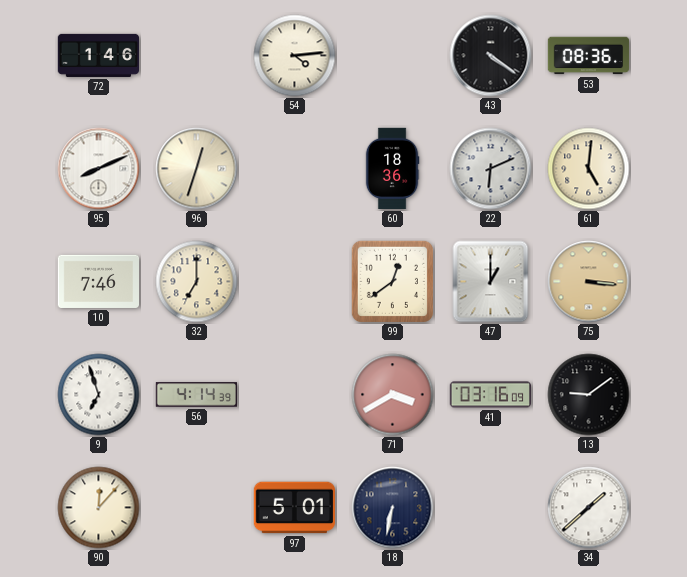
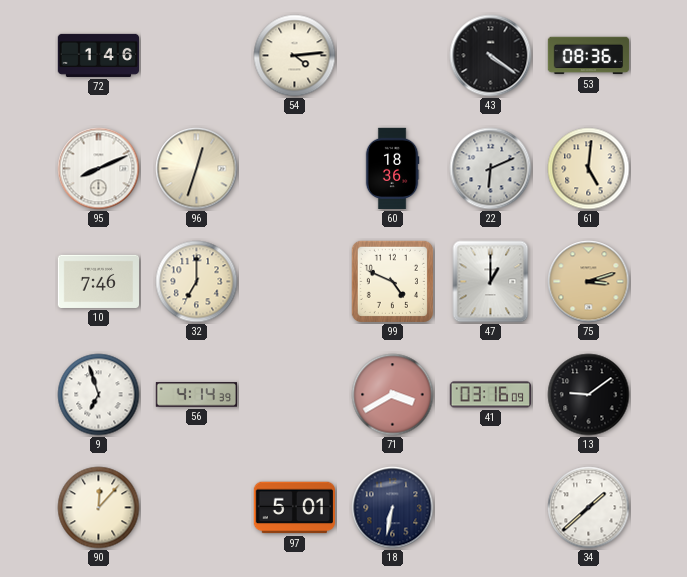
99: 12:39 -> 4:49 (392, 281)
75: 3:16 -> 3:12 (589, 282)
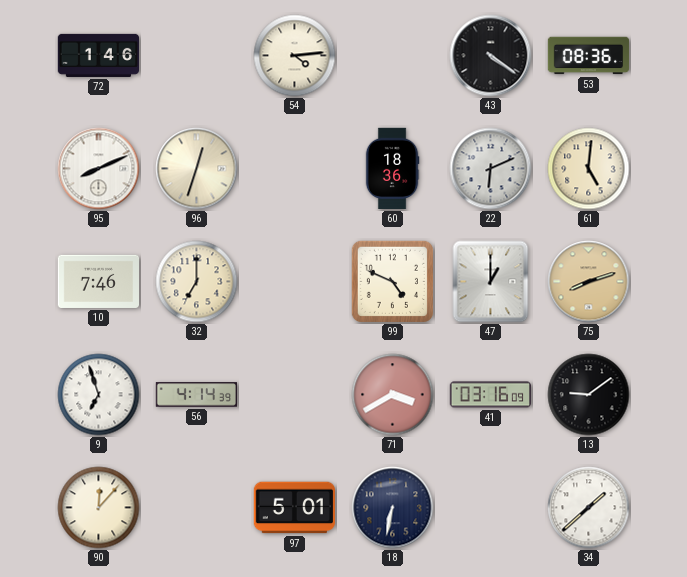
75: 3:12 -> 8:12 (589, 282)
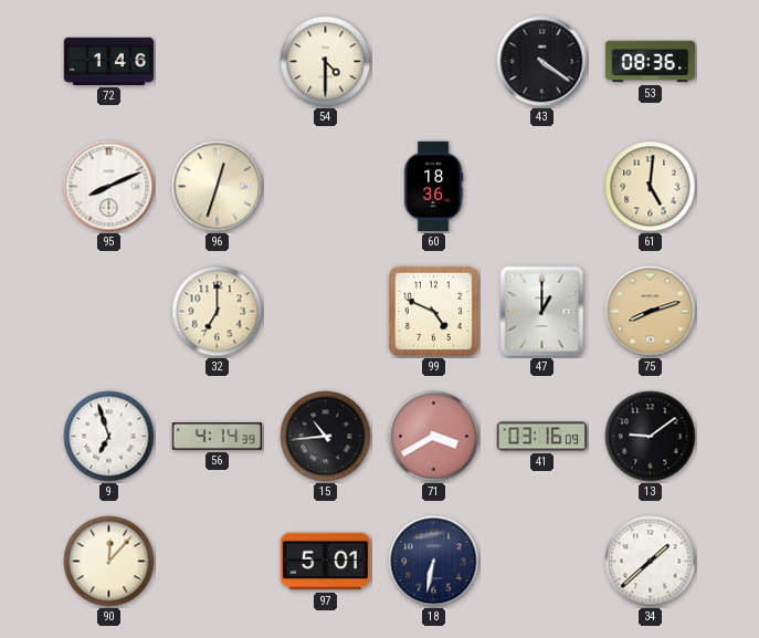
54: 4:14 -> 4:30 (326, 62)
22: 6:11 -> none (491, 169)
10: 7:46 -> none (98, 281)
15: none -> 10:44 (326, 437)
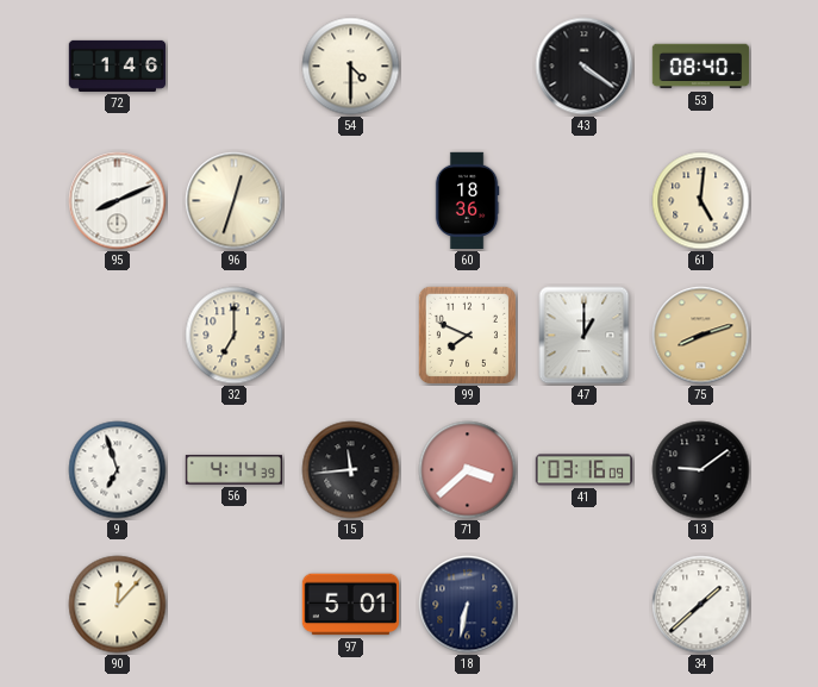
53: 08:36 -> 08:40 (701, 67)
99: 4:49 -> 7:49 (467, 335)
15: 10:44 -> 11:44 (351, 470)
71: 3:40 -> 3:38 (468, 470)
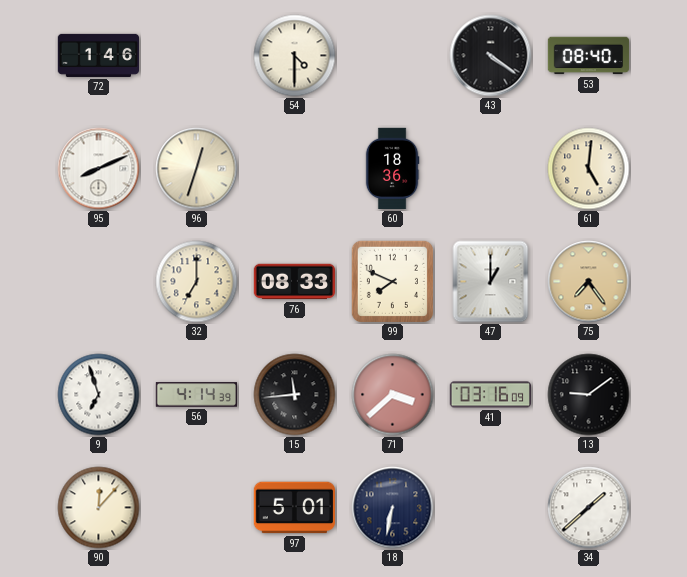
76: none -> 08:33 (295, 282)
75: 8:12 -> 7:24 (589, 282)
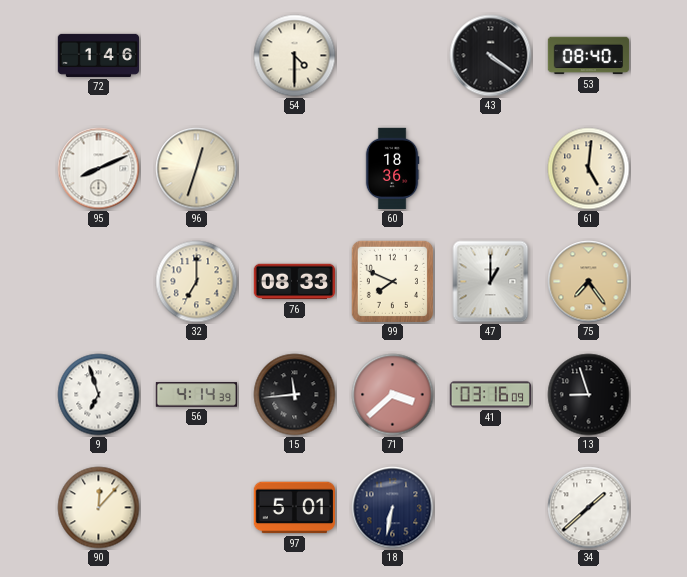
13: 9:09 -> 8:57 (589, 395)
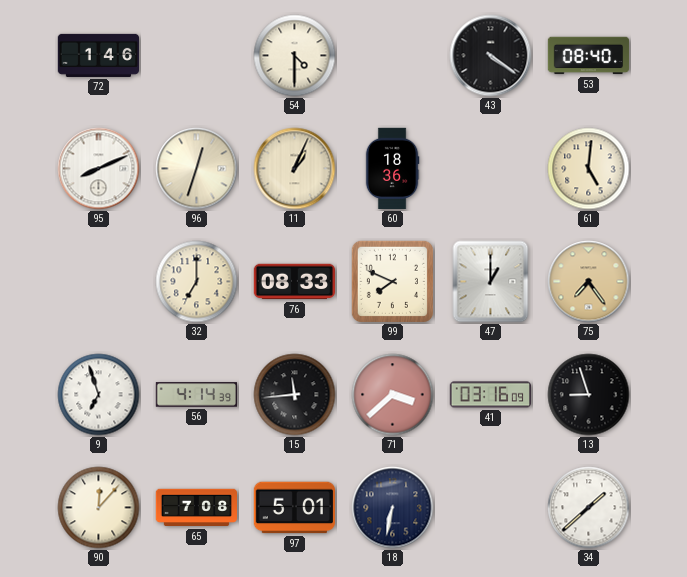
11: none -> 1:04 (295, 169)
65: none -> 7:08 (197, 508)
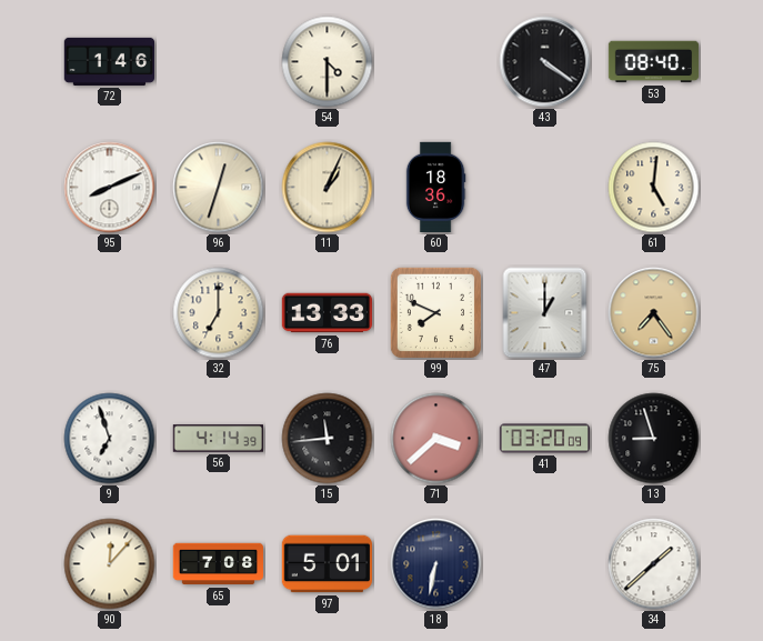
76: 08:33 -> 13:33 (328, 313)
41: 03:16 -> 03:20 (544, 439)
